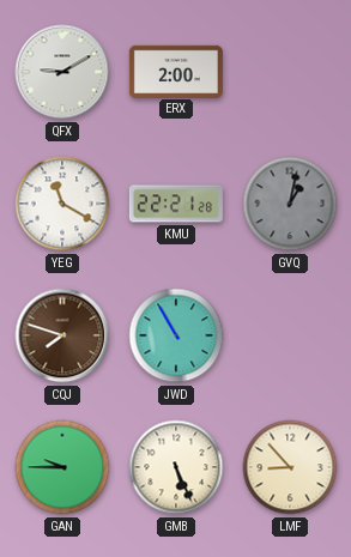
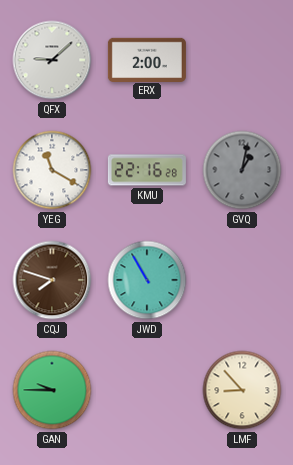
QFX: 9:10 -> 9:08 (52, 60)
KMU: 22:21 -> 22:16 (147, 170)
GMB: 5:26 -> none (176, 467)
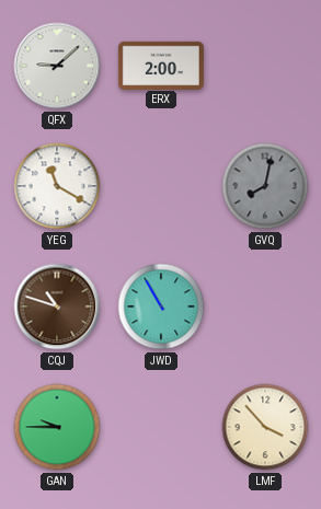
KMU: 22:16 -> none (147, 170)
GVQ: 1:02 -> 8:02 (265, 186)
CQJ: 7:48 -> 10:48 (57, 306)
LMF: 8:53 -> 3:53 (265, 427)
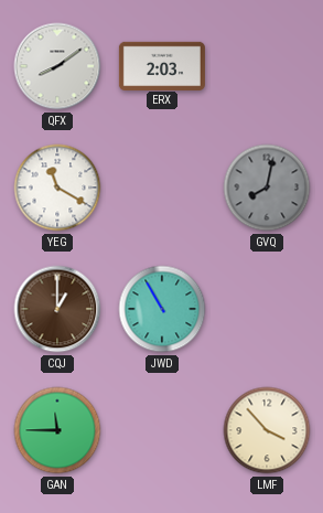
QFX: 9:08 -> 8:09 (57, 66)
ERX: 2:00 -> 2:03 (162, 65)
CQJ: 10:48 -> 1:00 (57, 309)
GAN: 9:45 -> 11:45 (57, 430)
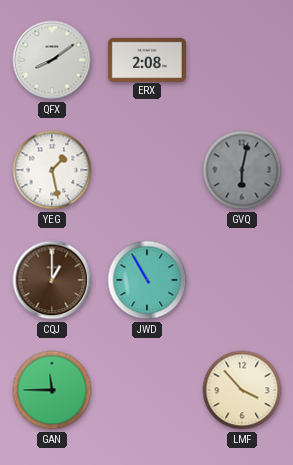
ERX: 2:03 -> 2:08 (147, 59)
YEG: 11:20 -> 1:28 (52, 170)
GVQ: 8:02 -> 6:02 (242, 170)
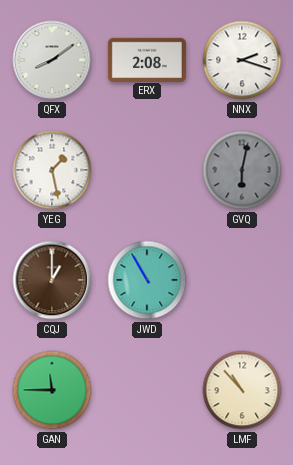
NNX: none -> 2:18 (242, 60)
LMF: 3:53 -> 10:53 (242, 390)
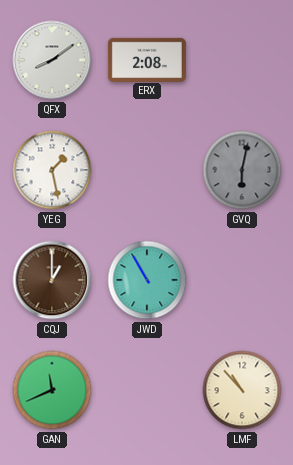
NNX: 2:18 -> none (242, 60)
GAN: 11:45 -> 11:41 (52, 390)
